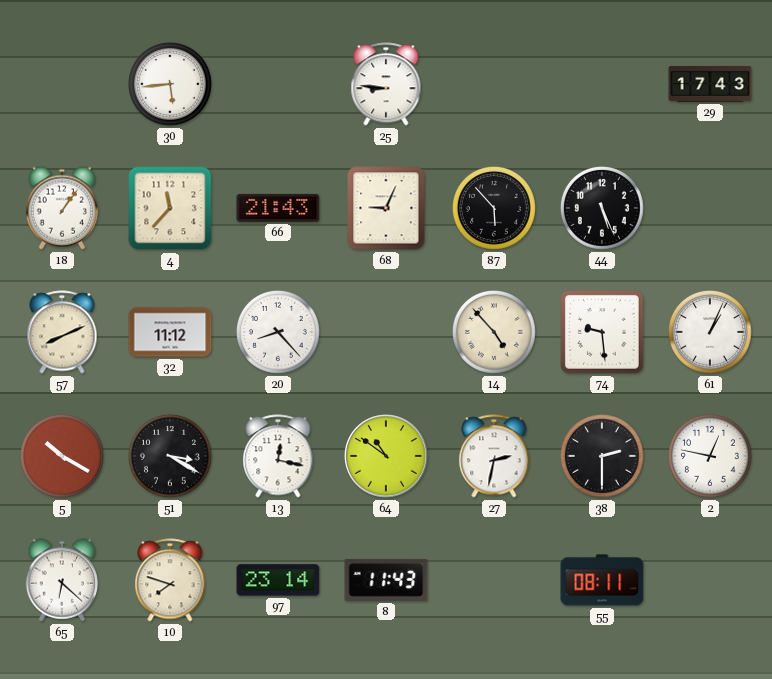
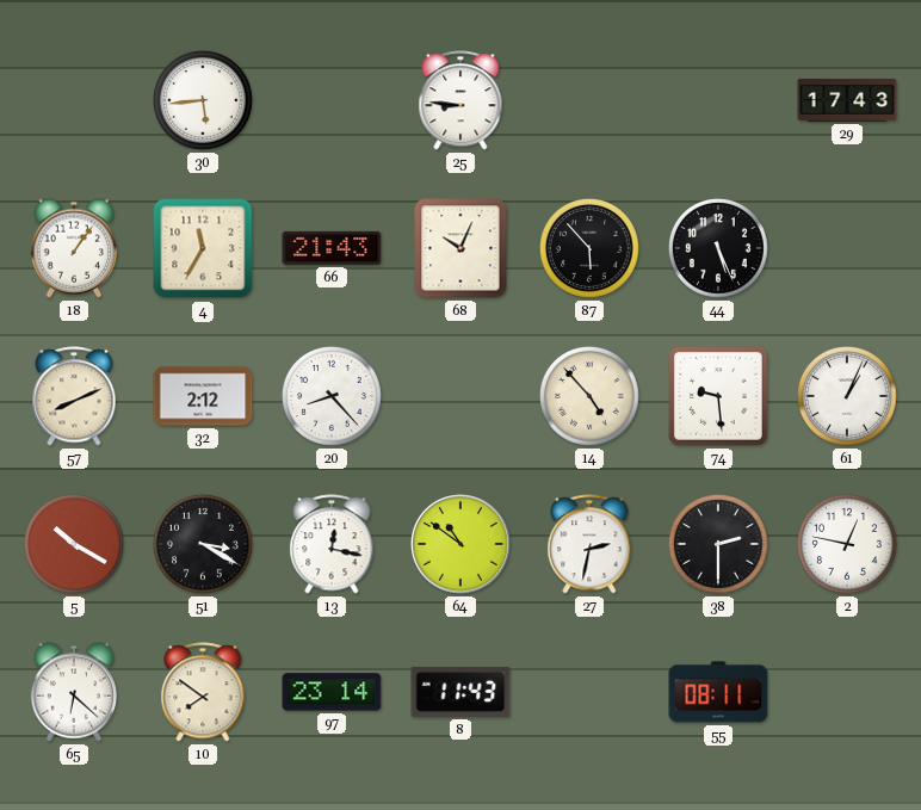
4: 11:37 -> 11:35 (203, 248)
68: 9:04 -> 10:04 (460, 248)
32: 11:12 -> 2:12 (203, 396)
10: 7:48 -> 7:51 (203, 692)
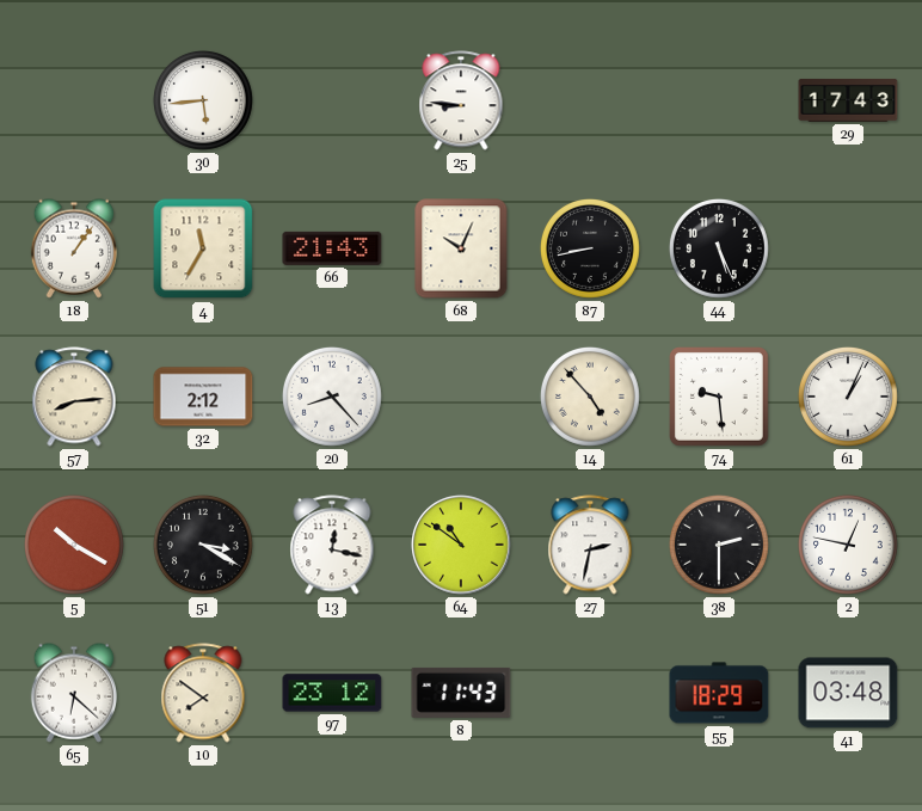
87: 5:53 -> 8:43 (590, 248)
57: 8:11 -> 8:14 (74, 397)
97: 23:14 -> 23:12 (332, 693)
55: 08:11 -> 18:29 (719, 693)
41: none -> 03:48 (848, 693)
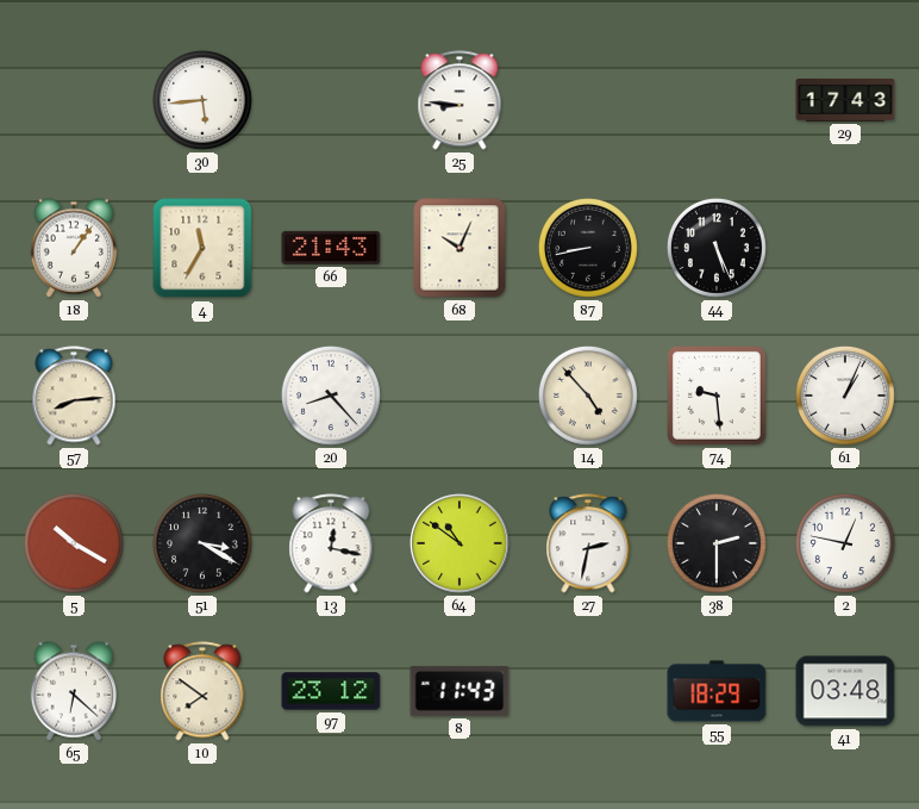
32: 2:12 -> none (203, 397)
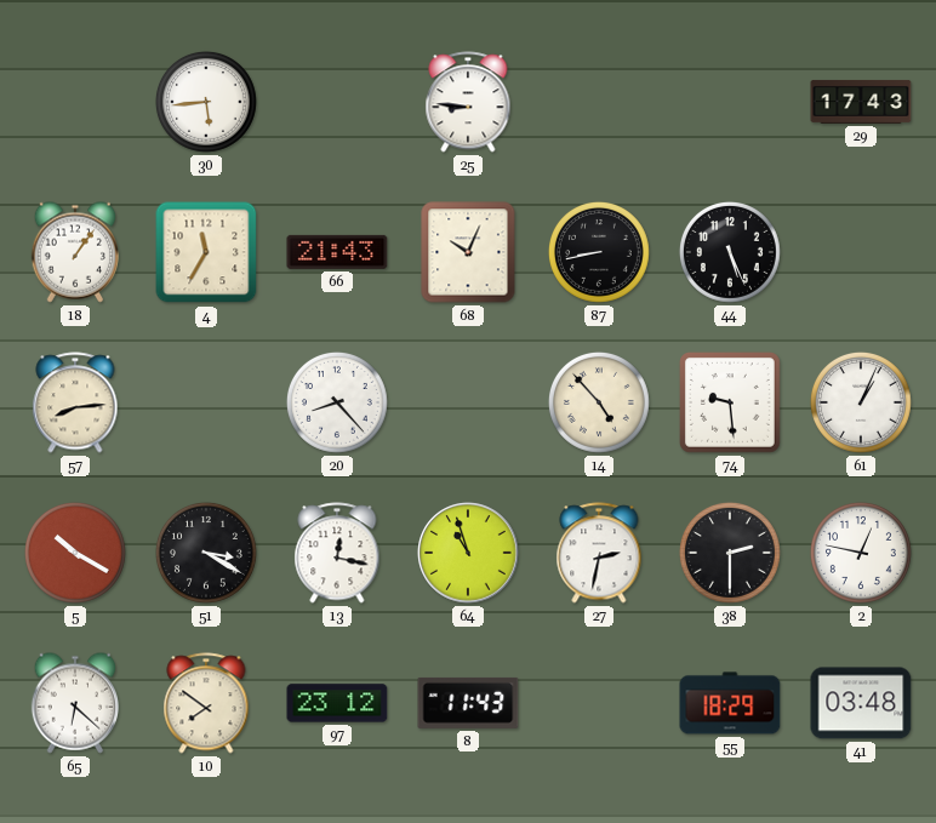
64: 10:51 -> 10:57 (468, 553)
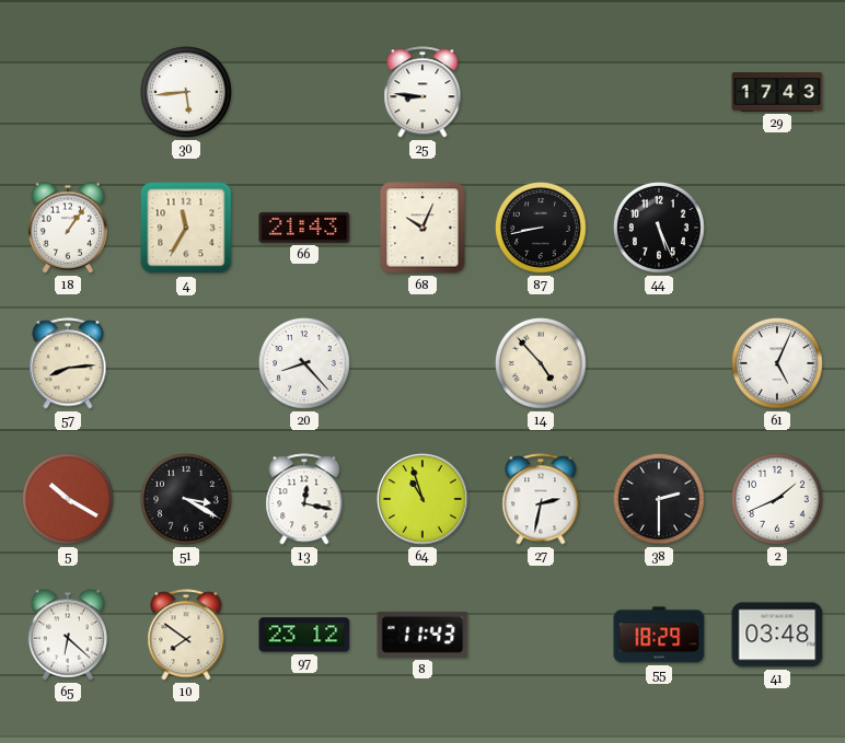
74: 9:29 -> none (731, 404)
61: 1:04 -> 5:04 (777, 363)
2: 12:47 -> 1:41 (777, 499)
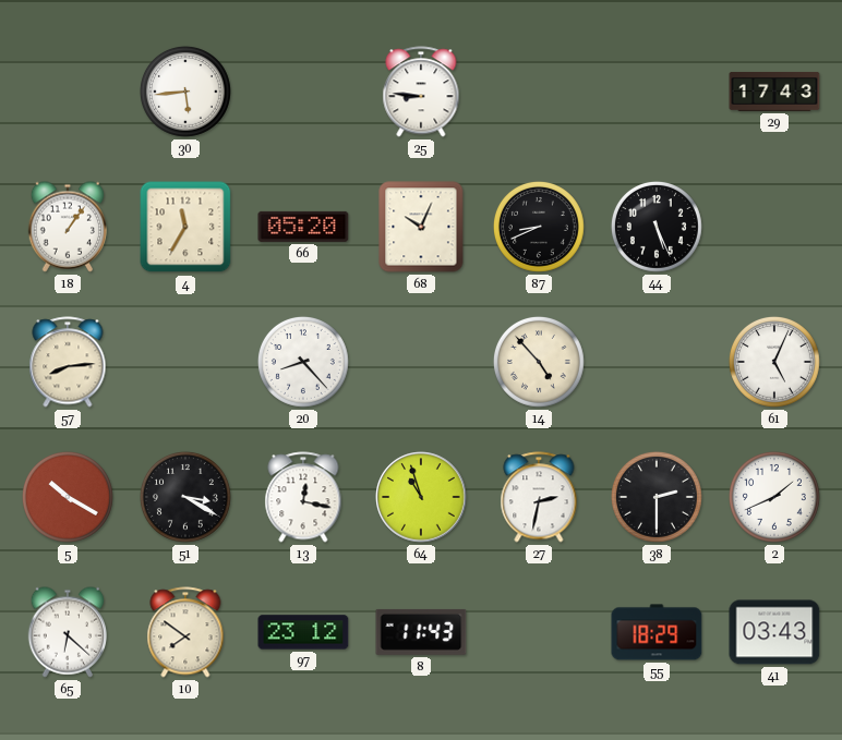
66: 21:43 -> 05:20 (303, 227)
87: 8:43 -> 8:41 (539, 227)
41: 03:48 -> 03:43 (774, 632)
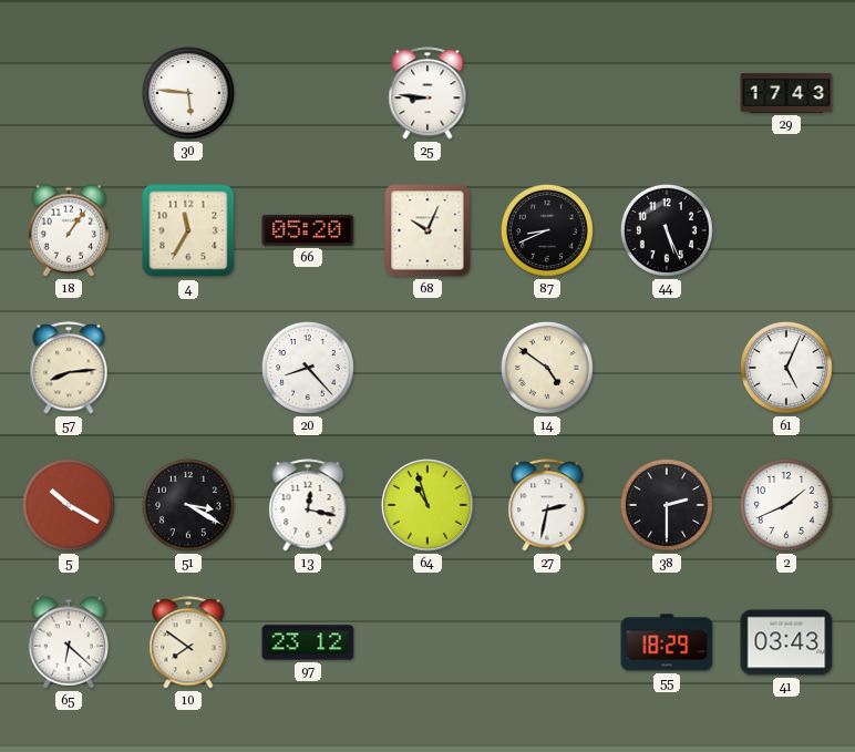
30: 5:44 -> 5:46 (188, 93)
14: 4:53 -> 4:51 (547, 368)
8: 11:43 -> none (421, 632)
